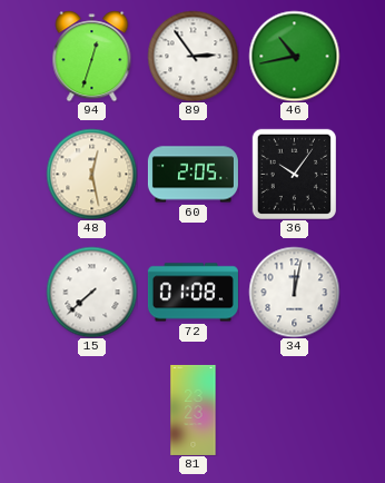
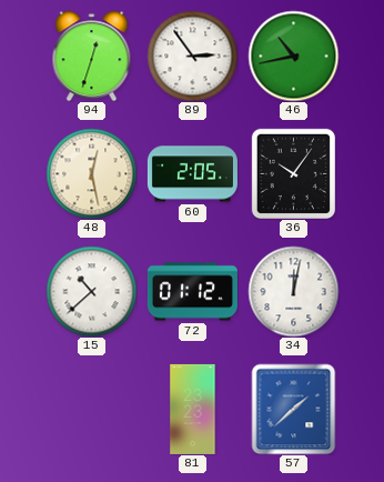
15: 7:38 -> 10:38 (91, 291)
72: 01:08 -> 01:12 (192, 292)
57: none -> 1:38 (294, 409)
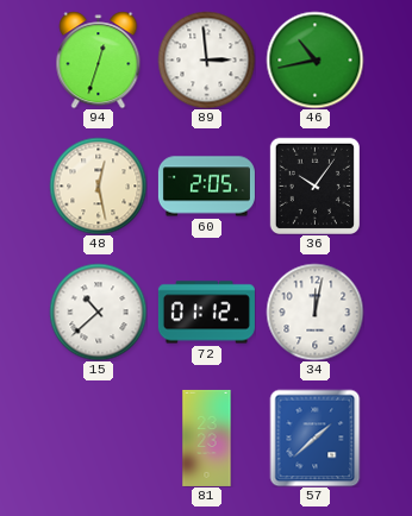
89: 2:54 -> 2:59 (206, 59)
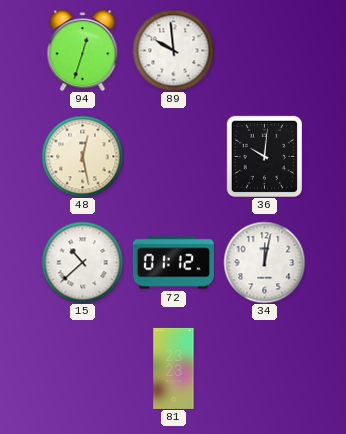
89: 2:59 -> 9:59 (173, 50)
46: 10:43 -> none (314, 59)
60: 2:05 -> none (206, 187)
36: 10:06 -> 10:01 (264, 156)
57: 1:38 -> none (316, 438)
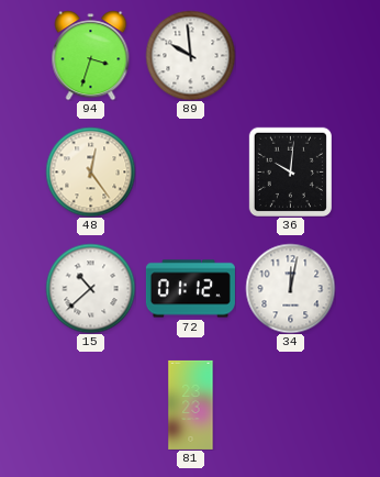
94: 12:33 -> 3:33 (91, 55)
48: 12:28 -> 12:24 (90, 171)
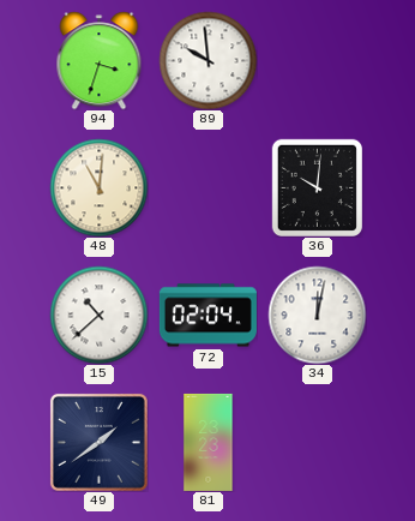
48: 12:24 -> 11:01 (98, 187)
72: 01:12 -> 02:04 (207, 316)
49: none -> 1:39 (98, 442)
